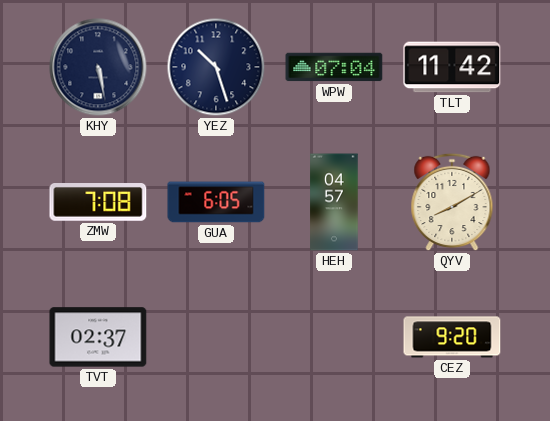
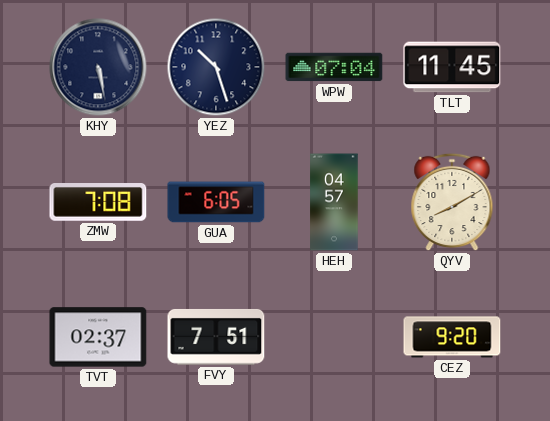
TLT: 11:42 -> 11:45 (452, 67)
FVY: none -> 7:51 (216, 337)
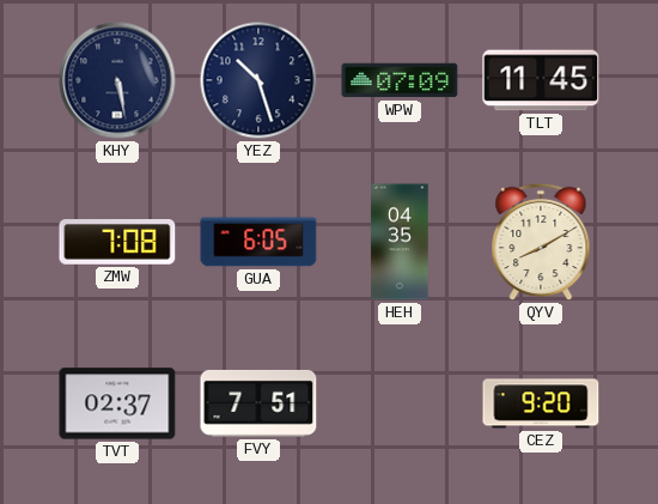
WPW: 07:04 -> 07:09 (400, 80)
HEH: 04:57 -> 04:35 (400, 242)
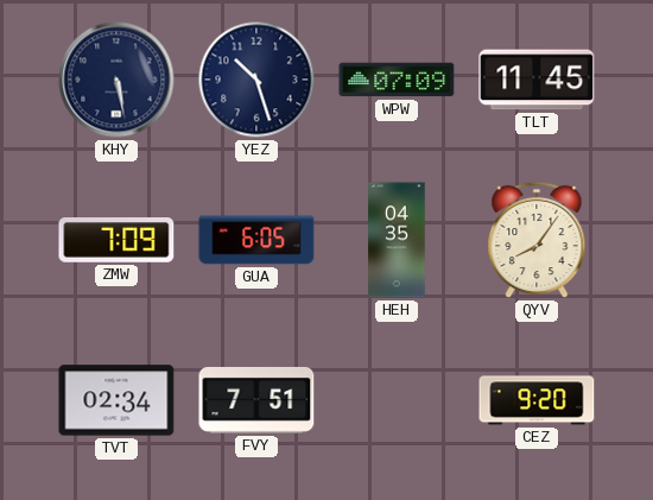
ZMW: 7:08 -> 7:09 (116, 241)
QYV: 8:10 -> 8:06 (537, 240)
TVT: 02:37 -> 02:34 (116, 400)
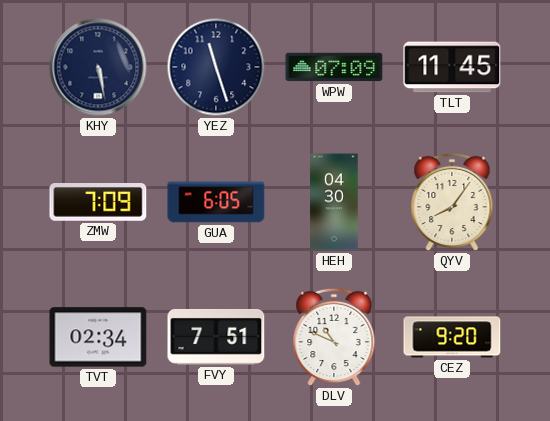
YEZ: 10:27 -> 11:27 (216, 67)
HEH: 04:35 -> 04:30 (334, 202)
DLV: none -> 10:49 (334, 337)
